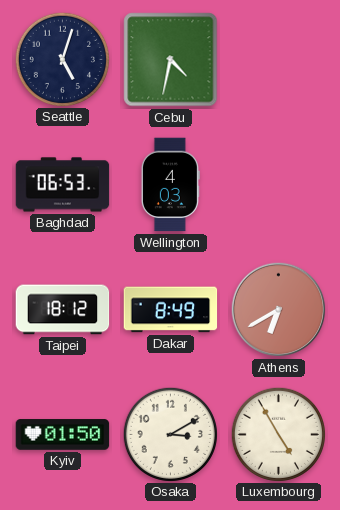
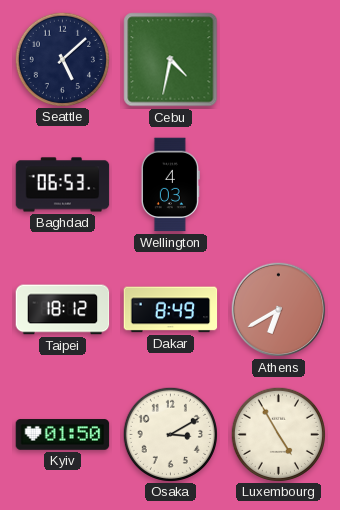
Seattle: 5:03 -> 5:08 (62, 59)
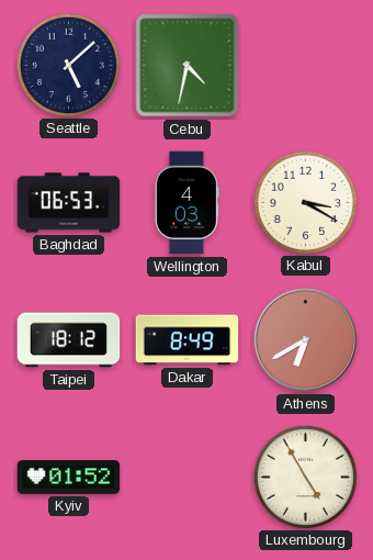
Kabul: none -> 3:20 (305, 202)
Kyiv: 01:50 -> 01:52 (69, 478)
Osaka: 3:10 -> none (170, 434)
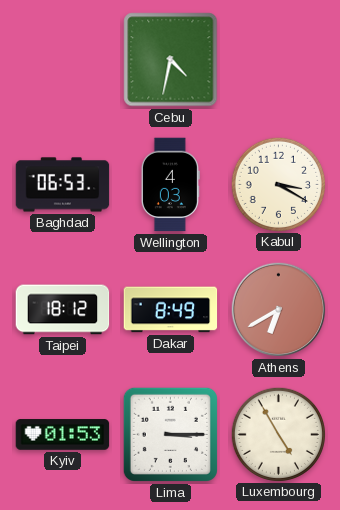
Seattle: 5:08 -> none (68, 65)
Kyiv: 01:52 -> 01:53 (63, 435)
Lima: none -> 3:15 (170, 434)
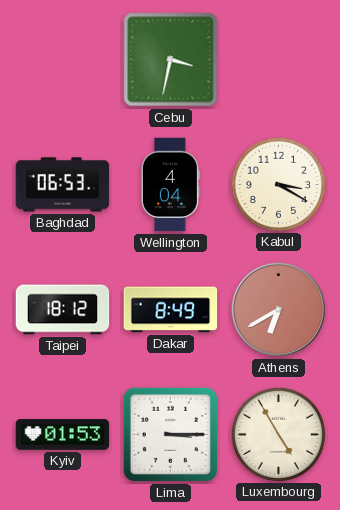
Cebu: 4:32 -> 3:32 (171, 60)
Wellington: 4:03 -> 4:04 (170, 185)
